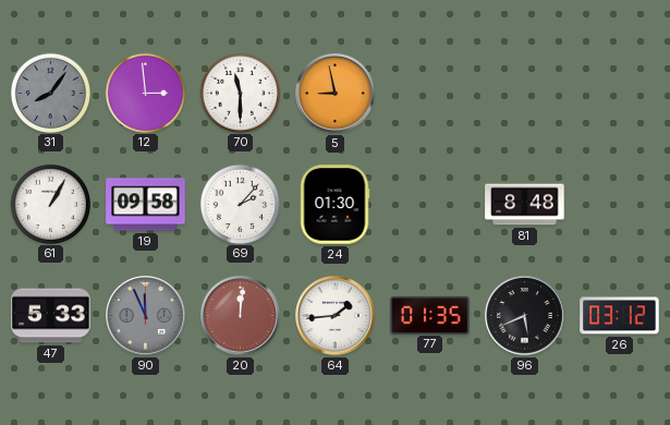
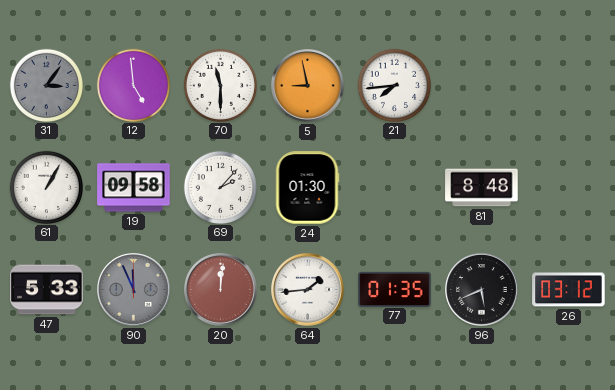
31: 8:06 -> 3:06 (46, 85)
12: 2:59 -> 4:59 (133, 85)
21: none -> 7:44 (394, 85)
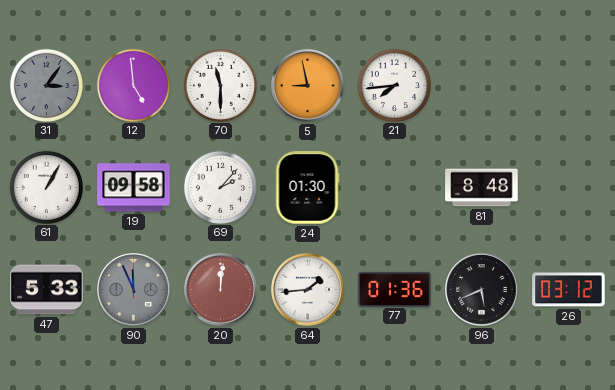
77: 01:35 -> 01:36 (395, 289)
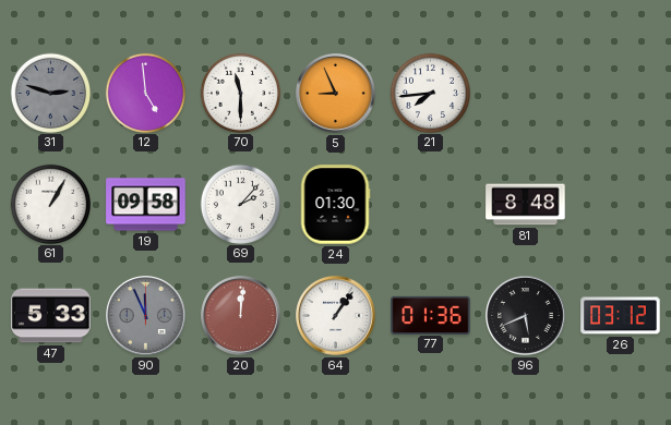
31: 3:06 -> 2:48 (50, 93)
5: 8:58 -> 8:56 (336, 94)
64: 1:44 -> 1:06 (336, 316)
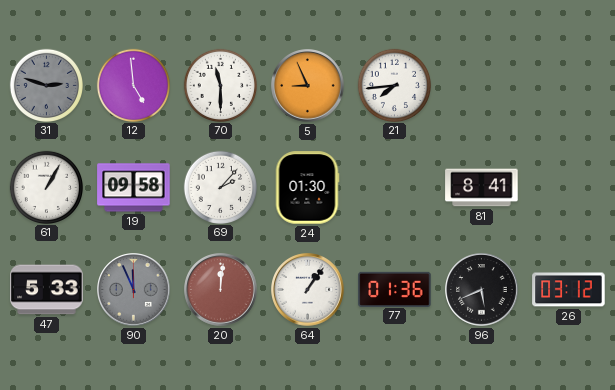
81: 8:48 -> 8:41 (482, 188)
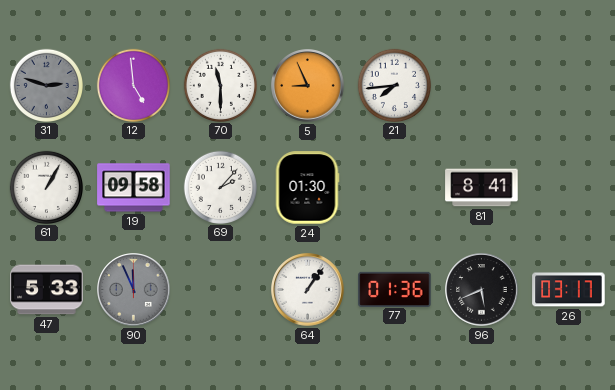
20: 12:01 -> none (221, 290)
26: 03:12 -> 03:17 (569, 290)
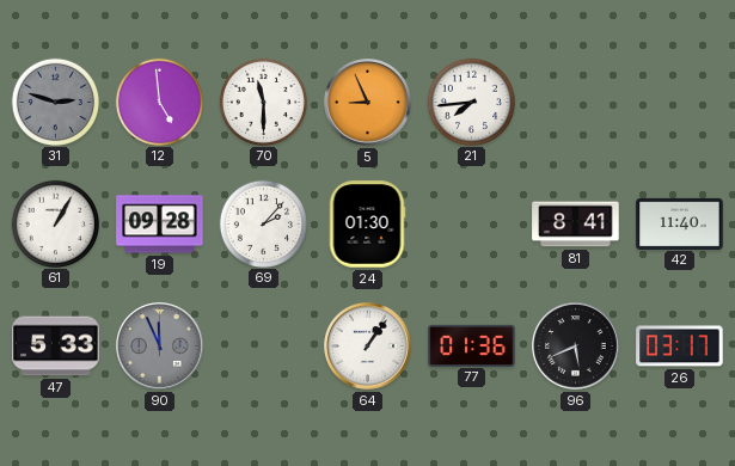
19: 09:58 -> 09:28 (160, 225)
42: none -> 11:40 (680, 223)
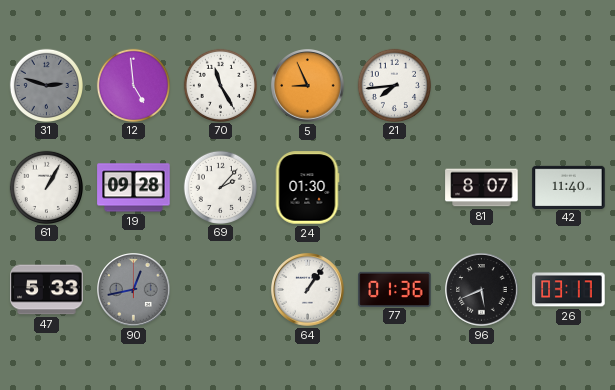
70: 11:30 -> 11:25 (220, 85)
81: 8:41 -> 8:07 (482, 188)
90: 11:56 -> 12:43 (134, 290)
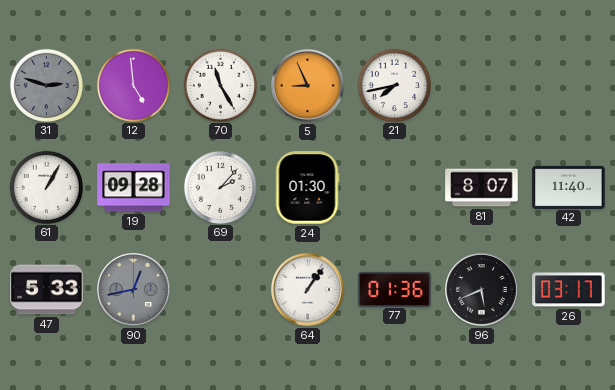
21: 7:44 -> 7:43 (394, 85)
